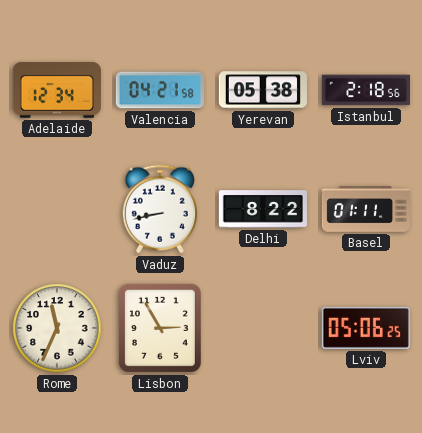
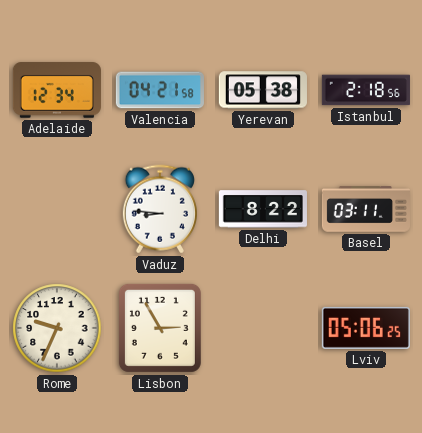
Vaduz: 8:43 -> 8:46 (160, 209)
Basel: 01:11 -> 03:11 (365, 209)
Rome: 11:34 -> 9:34 (57, 328)
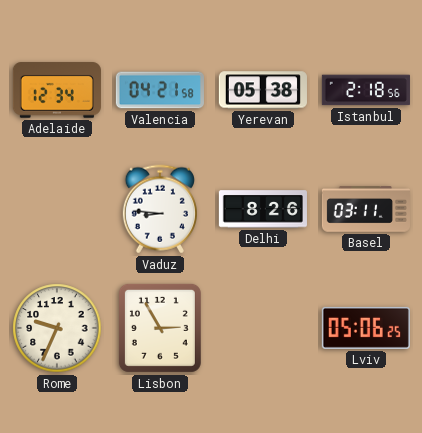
Delhi: 8:22 -> 8:26 (263, 209)
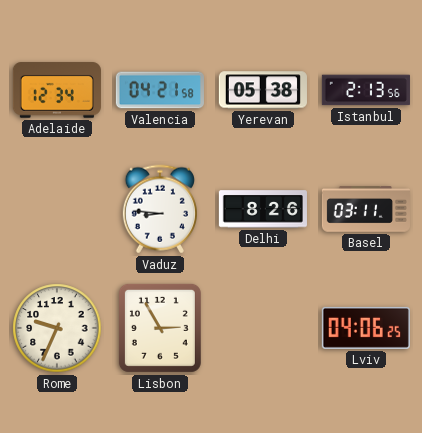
Istanbul: 2:18 -> 2:13 (366, 90)
Lviv: 05:06 -> 04:06 (366, 328)
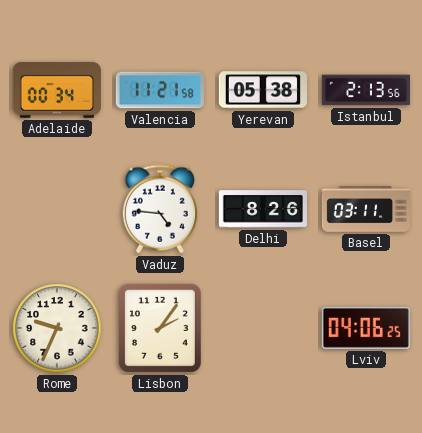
Adelaide: 12:34 -> 00:34 (57, 90)
Valencia: 04:21 -> 11:21 (160, 90)
Vaduz: 8:46 -> 4:46 (160, 209)
Lisbon: 2:55 -> 2:06 (160, 328)
